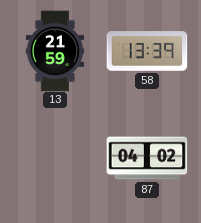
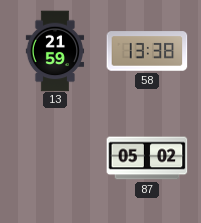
58: 13:39 -> 13:38 (147, 51)
87: 04:02 -> 05:02 (147, 158)
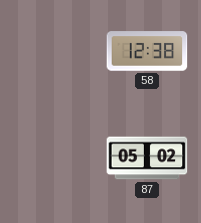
13: 21:59 -> none (55, 51)
58: 13:38 -> 12:38 (147, 51)
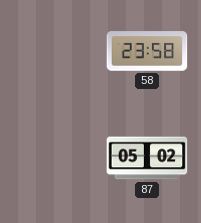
58: 12:38 -> 23:58 (147, 51)
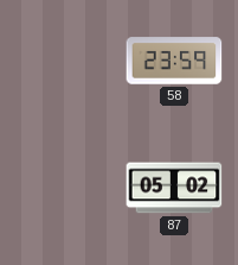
58: 23:58 -> 23:59 (174, 61)
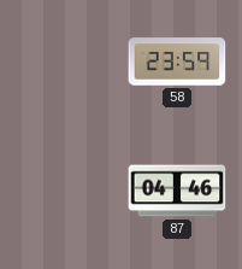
87: 05:02 -> 04:46 (177, 191)
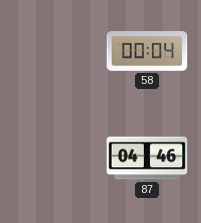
58: 23:59 -> 00:04 (147, 51)
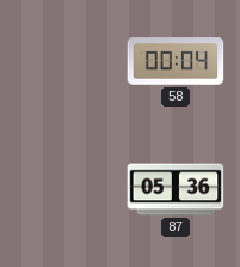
87: 04:46 -> 05:36 (176, 189)
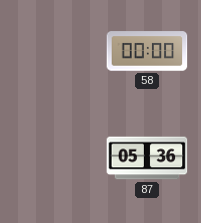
58: 00:04 -> 00:00 (147, 51)
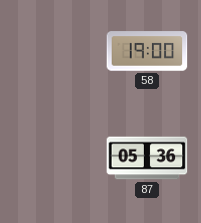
58: 00:00 -> 19:00 (147, 51)
